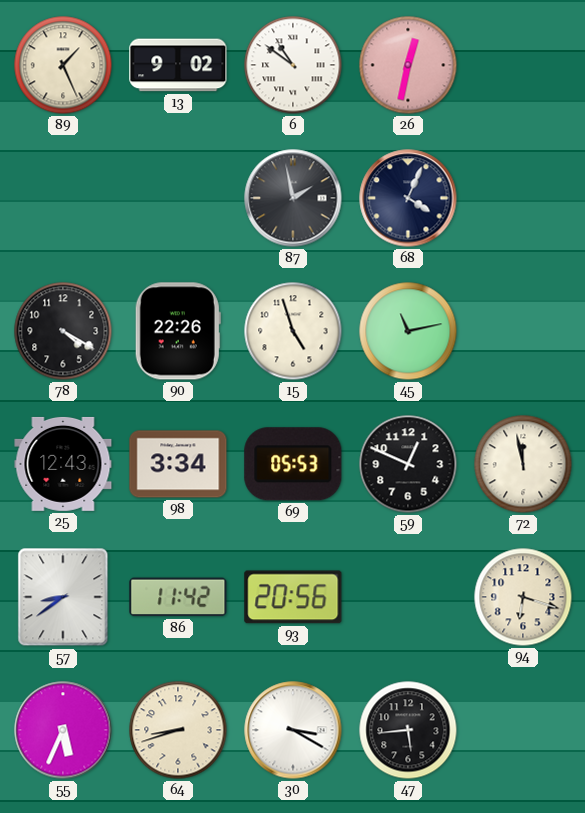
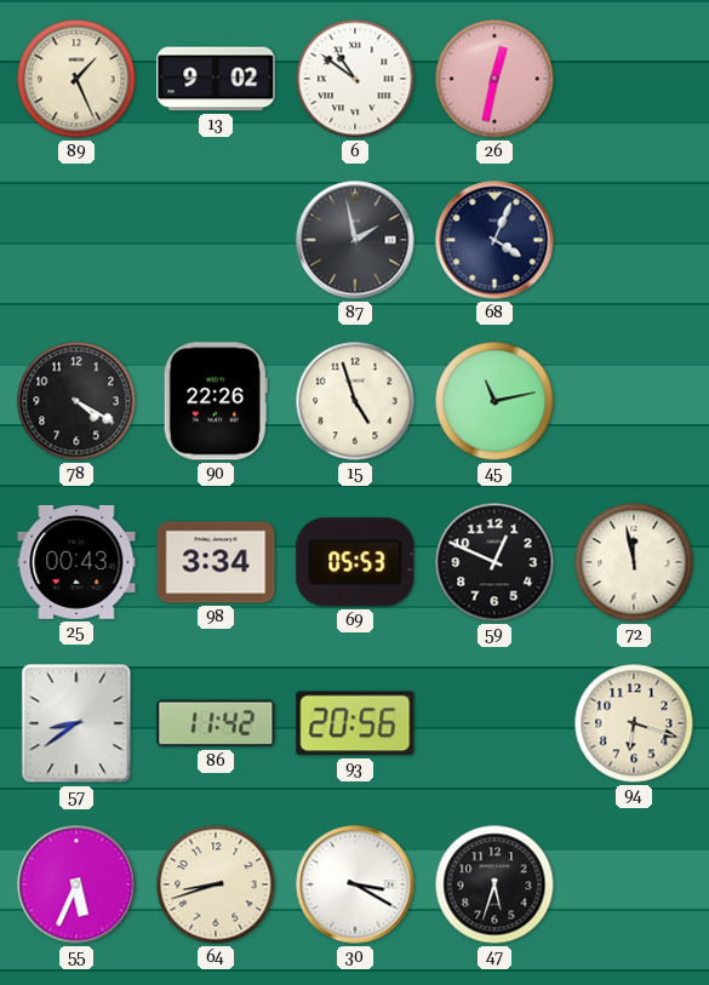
25: 12:43 -> 00:43 (76, 562)
47: 5:44 -> 5:33 (494, 884)
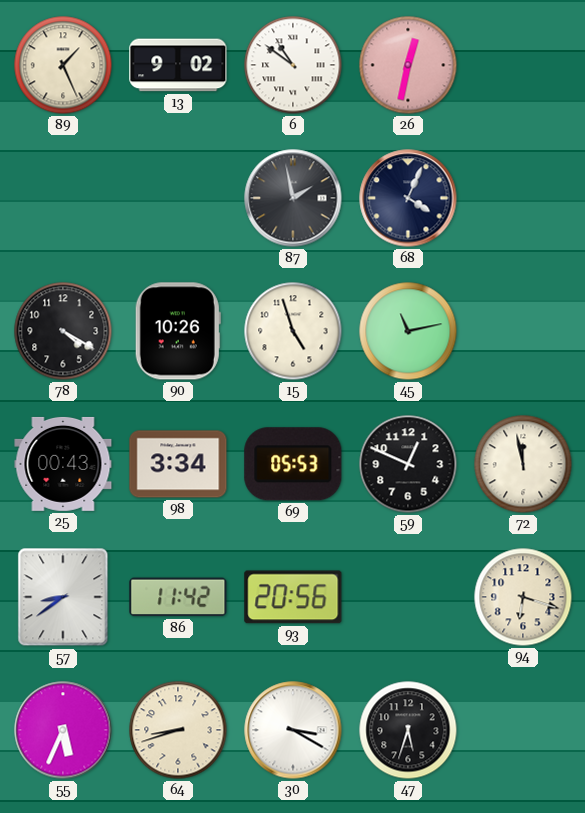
90: 22:26 -> 10:26 (178, 331)
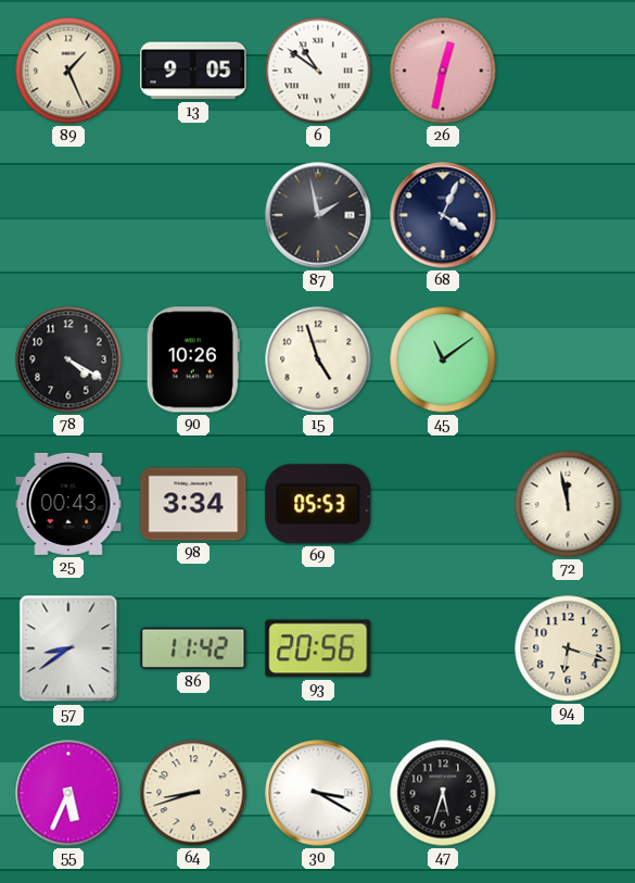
13: 9:02 -> 9:05 (193, 71)
45: 11:13 -> 11:09 (443, 359)
59: 12:49 -> none (408, 464)
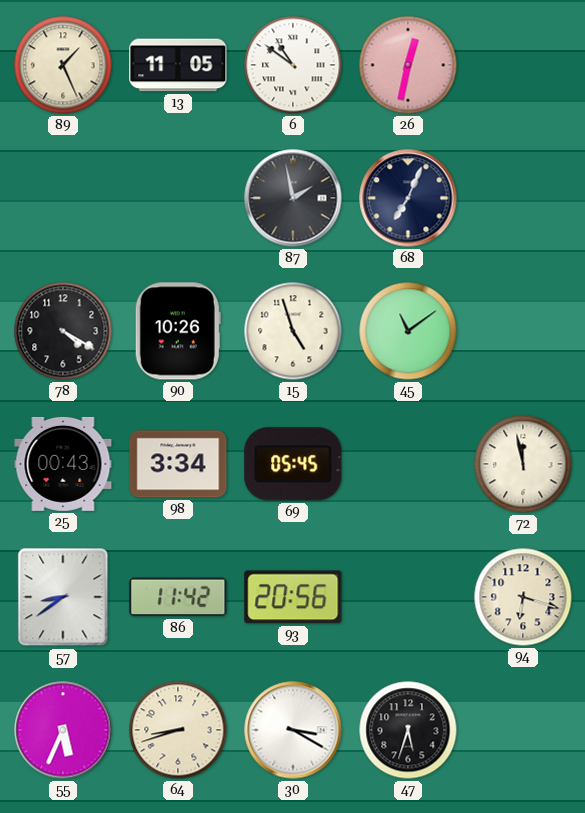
13: 9:05 -> 11:05 (178, 65)
68: 4:04 -> 7:04 (408, 198)
69: 05:53 -> 05:45 (293, 464)
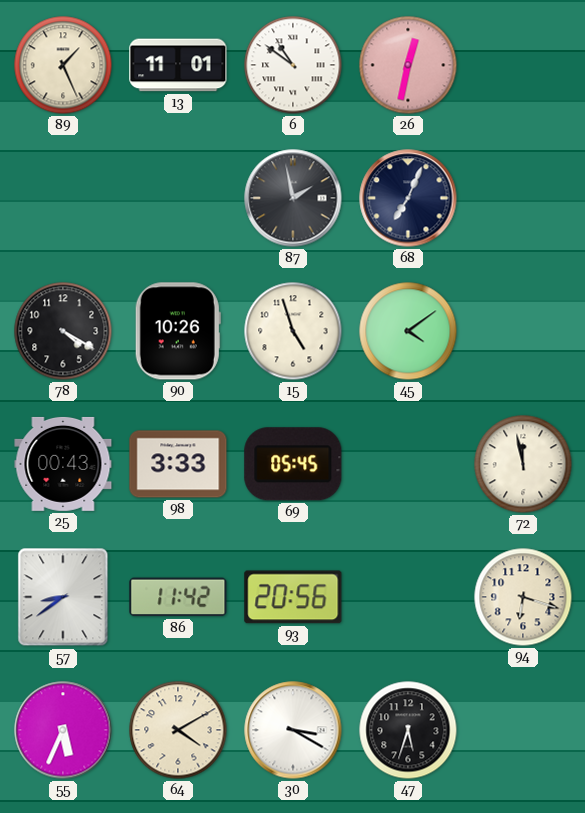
13: 11:05 -> 11:01 (178, 65)
45: 11:09 -> 4:09 (408, 331)
98: 3:34 -> 3:33 (178, 464)
64: 8:42 -> 4:10 (178, 730)
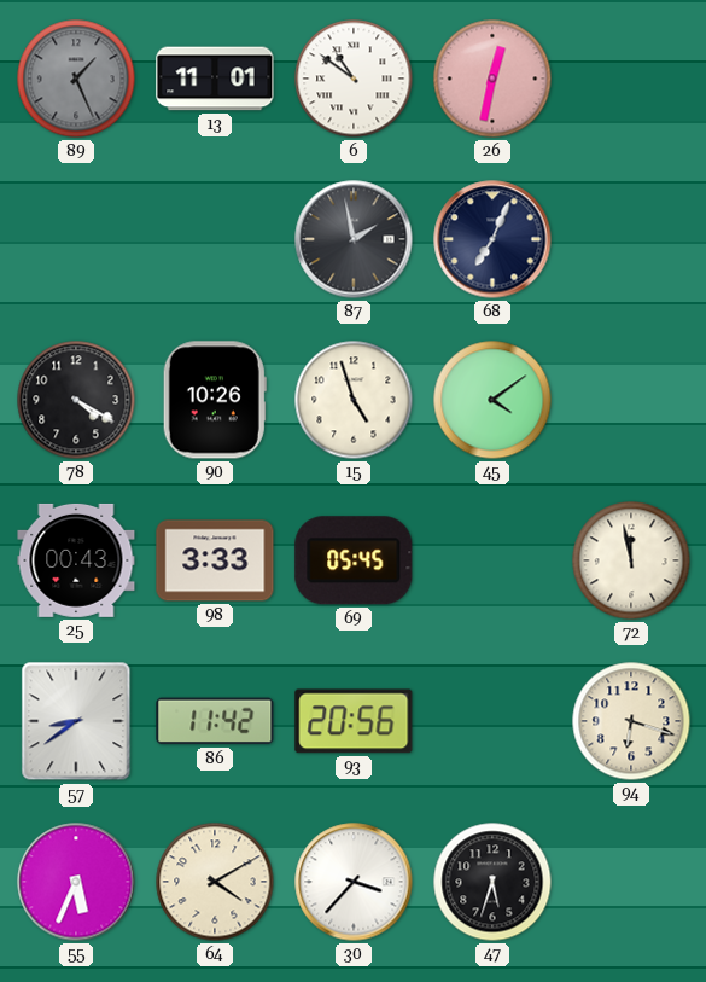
89 dial: cream -> grey (76, 79)
30: 3:20 -> 3:37 (354, 882)
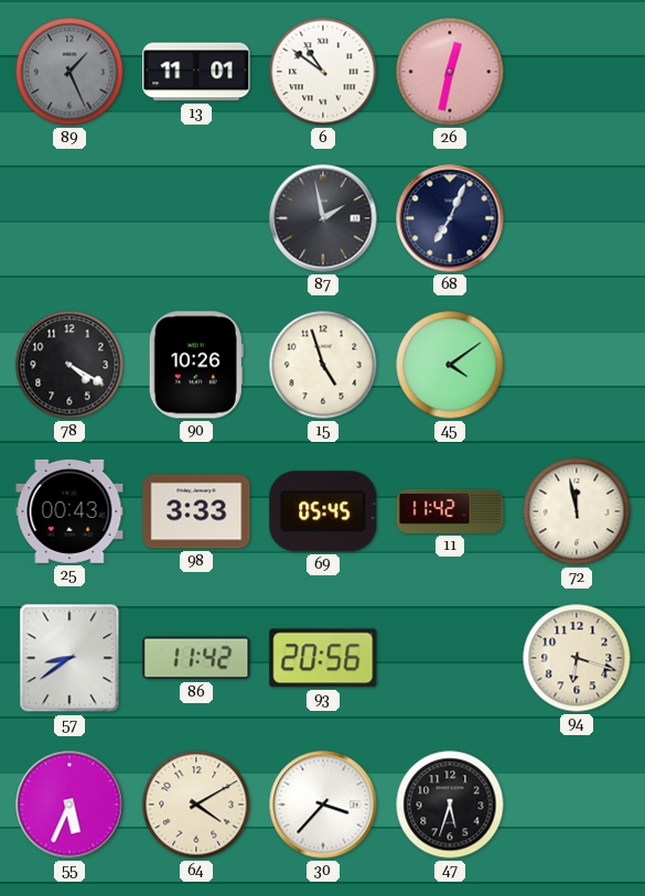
11: none -> 11:42 (450, 511)
